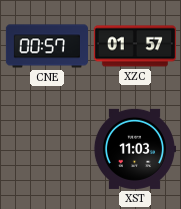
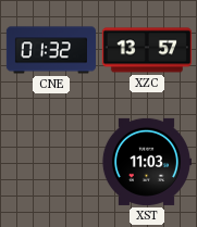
CNE: 00:57 -> 01:32 (50, 50)
XZC: 01:57 -> 13:57 (147, 50)
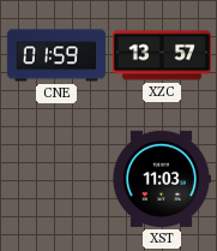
CNE: 01:32 -> 01:59 (55, 55)
